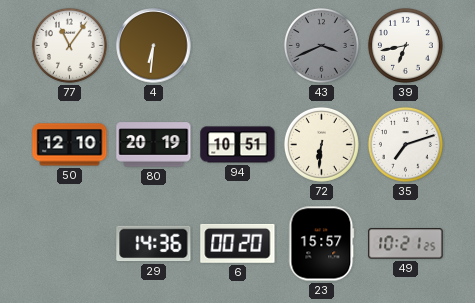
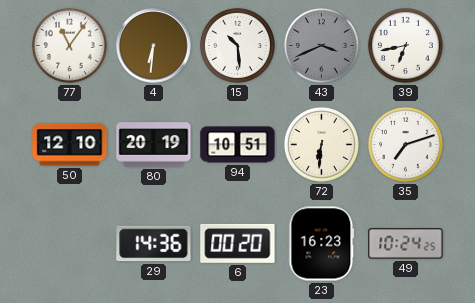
15: none -> 10:29 (237, 45)
23: 15:57 -> 16:23 (322, 244)
49: 10:21 -> 10:24 (406, 244)
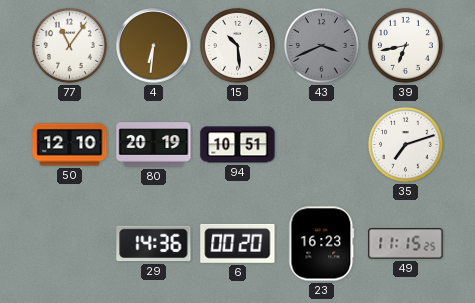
72: 6:31 -> none (321, 144)
49: 10:24 -> 11:15 (406, 244)
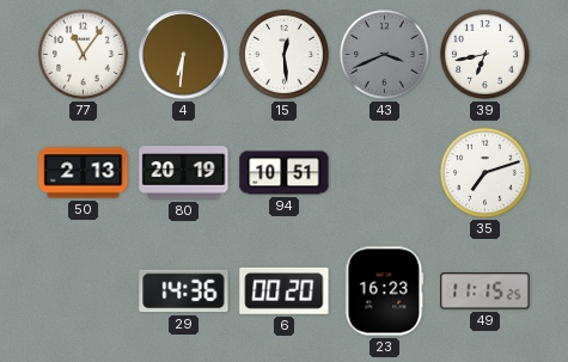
15: 10:29 -> 12:29 (283, 54)
50: 12:10 -> 2:13 (84, 173)
